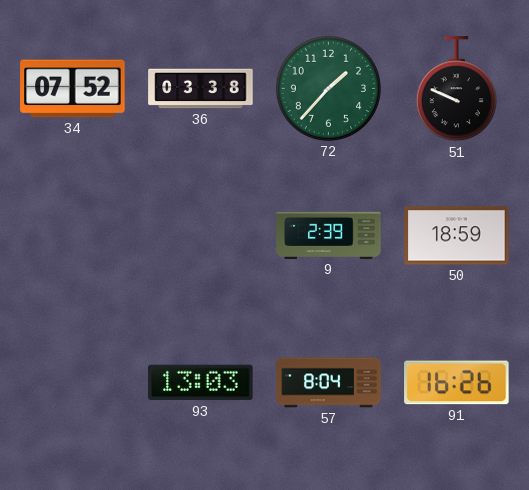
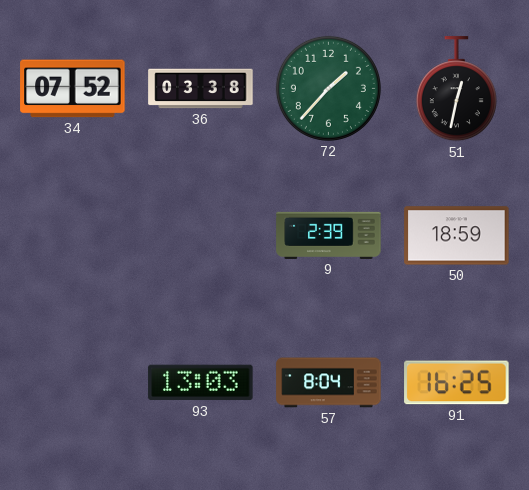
51: 9:49 -> 12:32 (456, 89)
91: 16:26 -> 16:25 (457, 383)
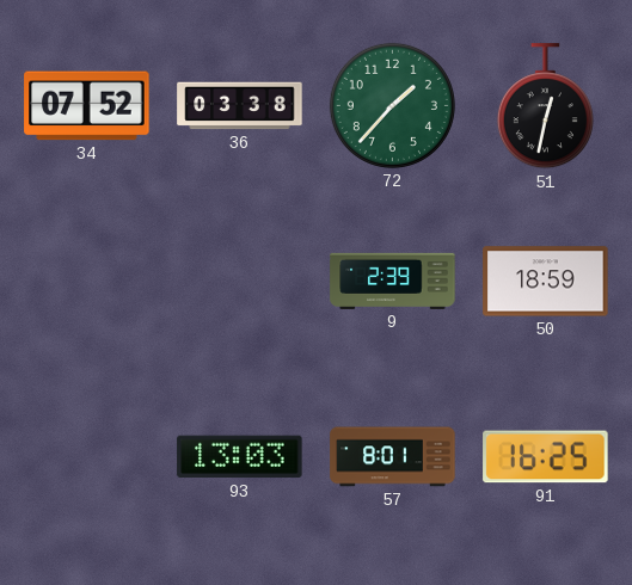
57: 8:04 -> 8:01 (393, 457)
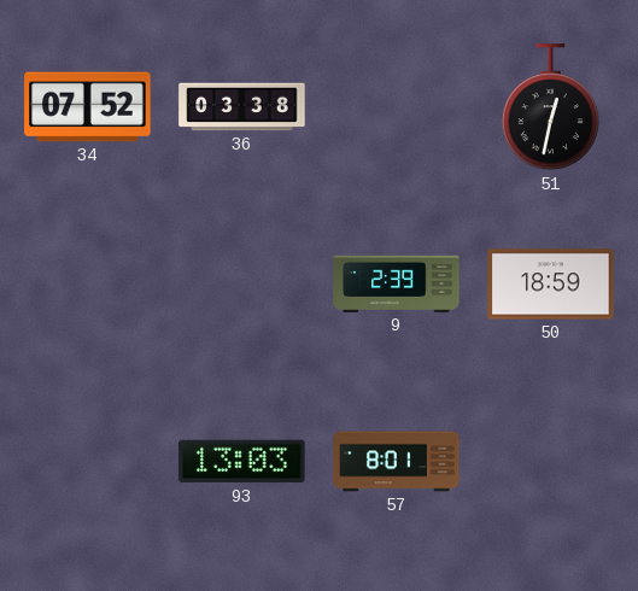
72: 1:37 -> none (392, 105)
91: 16:25 -> none (546, 457)
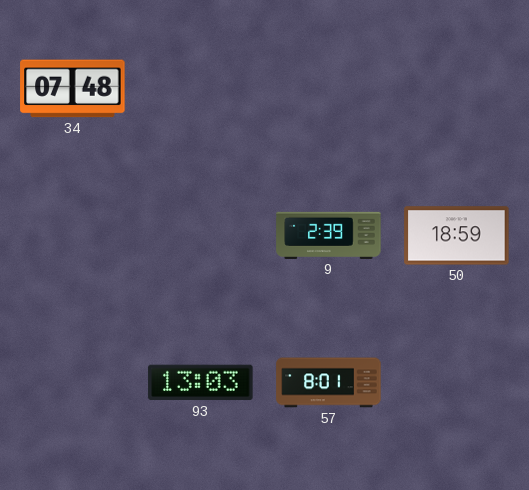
34: 07:52 -> 07:48 (73, 89)
36: 03:38 -> none (242, 107)
51: 12:32 -> none (550, 107)
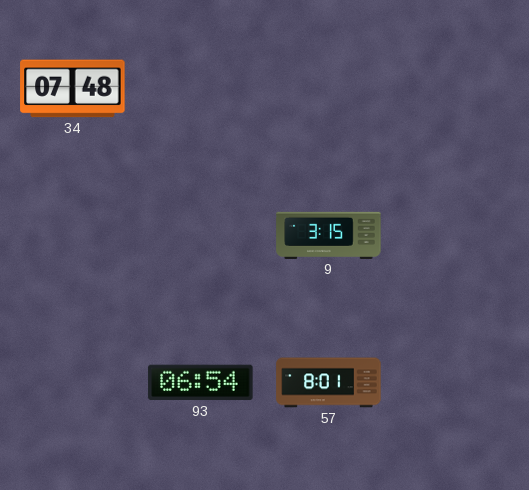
9: 2:39 -> 3:15 (329, 235)
50: 18:59 -> none (457, 236)
93: 13:03 -> 06:54 (201, 383)
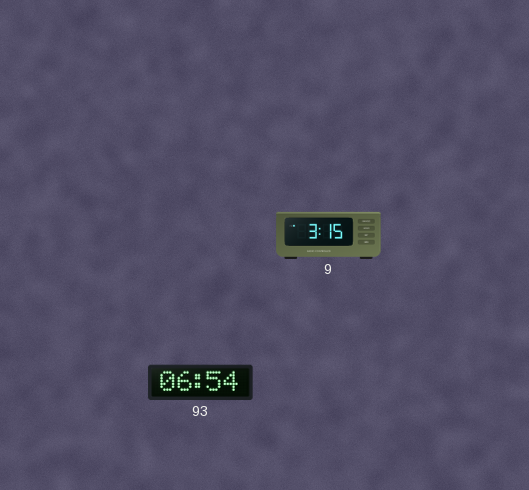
34: 07:48 -> none (73, 89)
57: 8:01 -> none (329, 383)
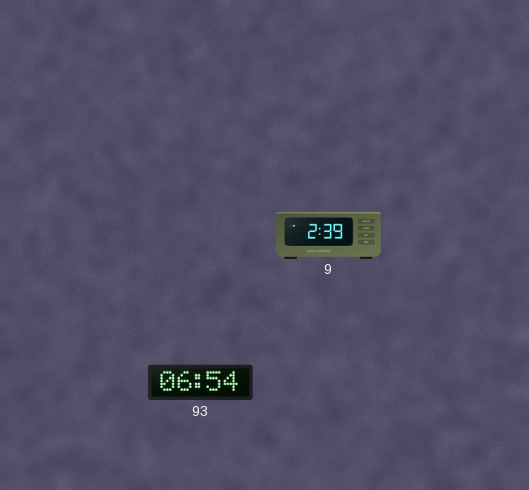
9: 3:15 -> 2:39 (329, 235)
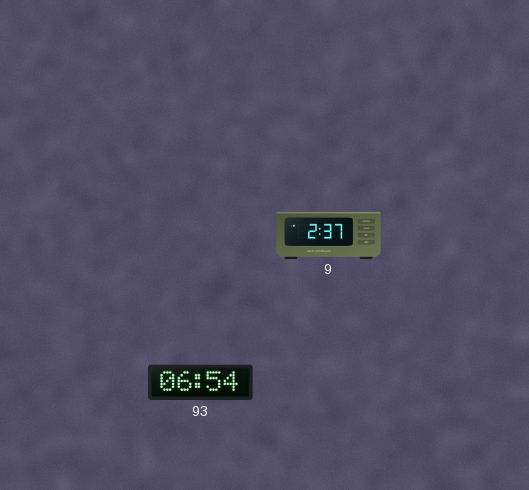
9: 2:39 -> 2:37 (329, 235)
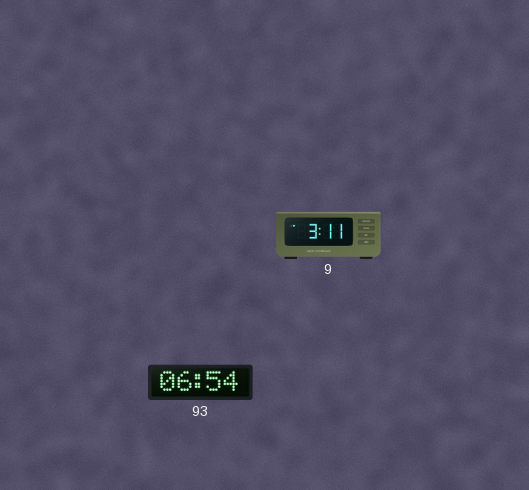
9: 2:37 -> 3:11 (329, 235)
